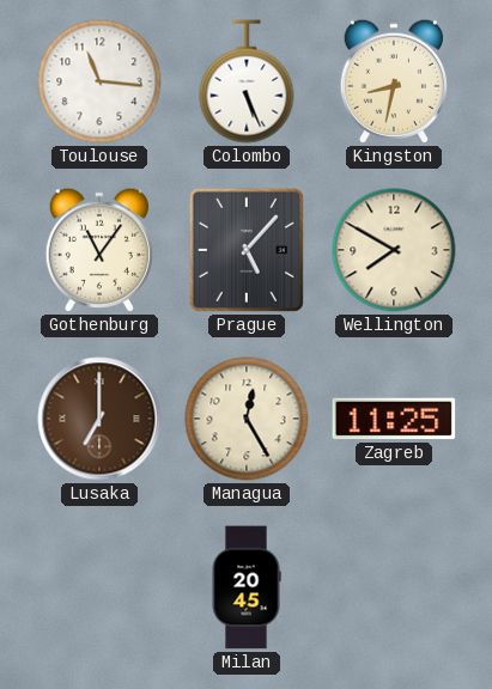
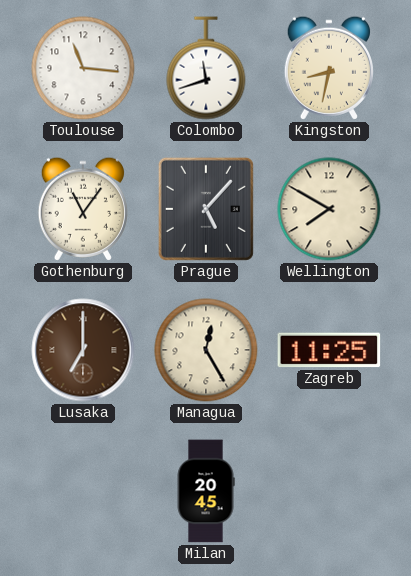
Colombo: 5:26 -> 11:42 (206, 68)
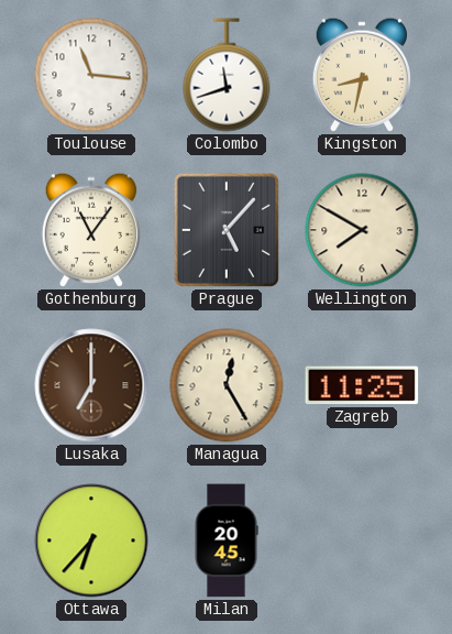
Ottawa: none -> 6:37 (91, 540)
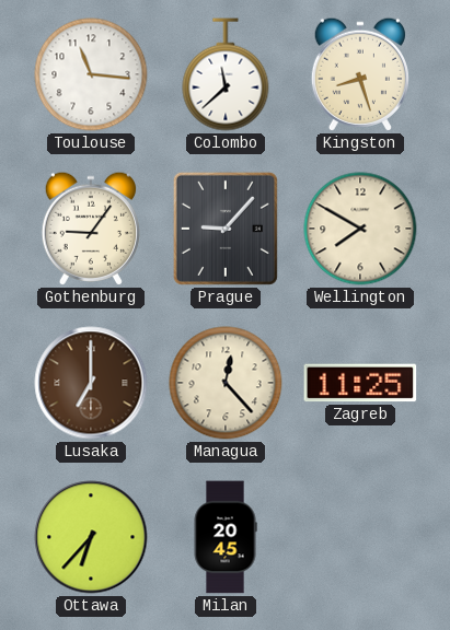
Colombo: 11:42 -> 11:38 (226, 74)
Kingston: 8:32 -> 8:27 (360, 74)
Gothenburg: 11:06 -> 9:06 (91, 229)
Prague: 5:07 -> 9:07 (226, 229)
Managua: 12:25 -> 12:23 (226, 383)
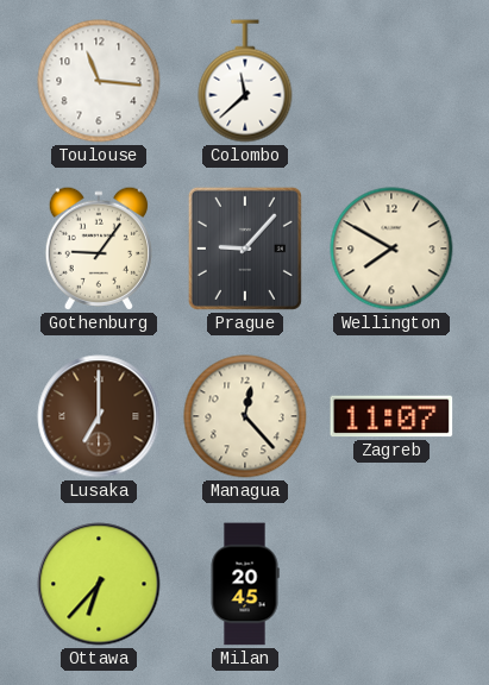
Kingston: 8:27 -> none (360, 74)
Zagreb: 11:25 -> 11:07 (391, 416)
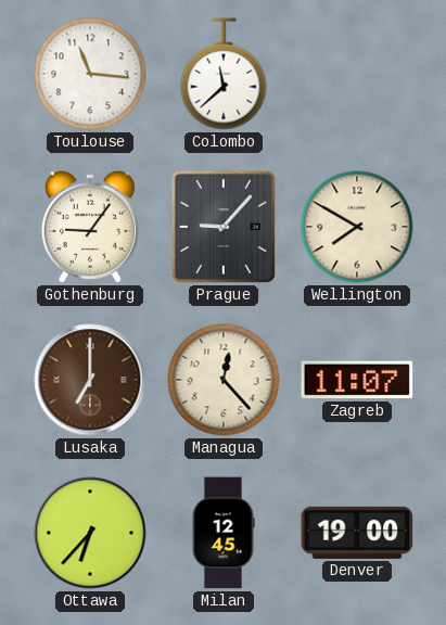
Milan: 20:45 -> 12:45 (224, 533)
Denver: none -> 19:00 (357, 533)
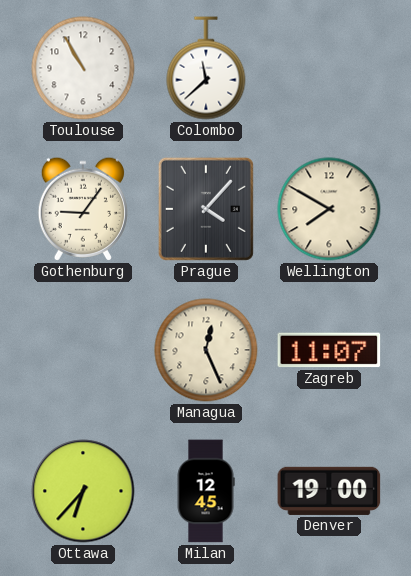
Toulouse: 11:16 -> 10:55 (83, 68)
Prague: 9:07 -> 4:07 (206, 209)
Lusaka: 7:00 -> none (90, 380)
Managua: 12:23 -> 12:26 (206, 350)
